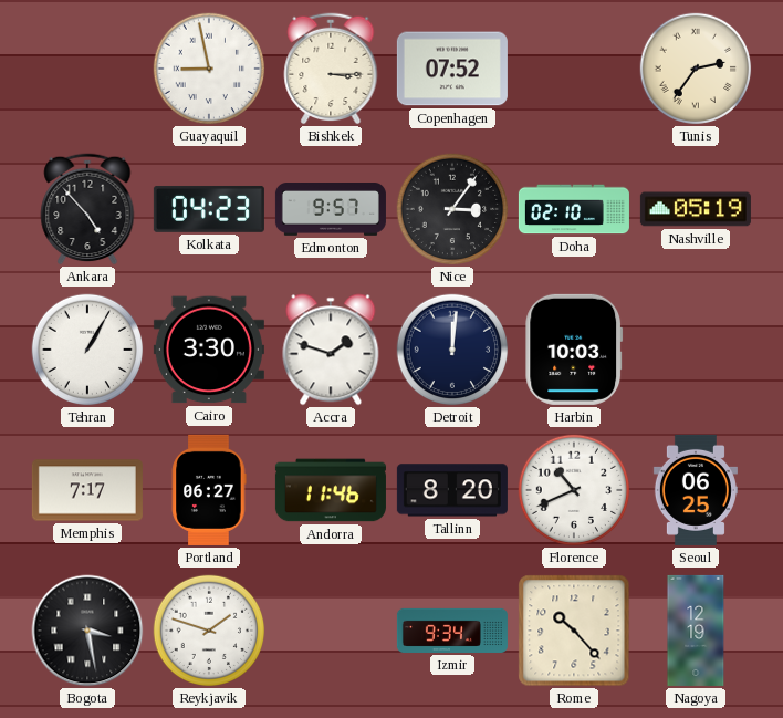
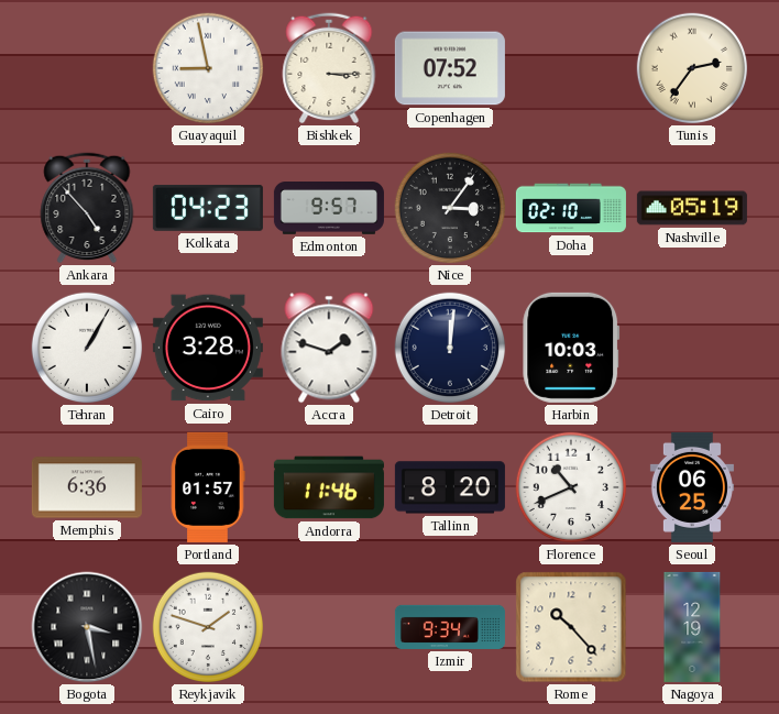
Cairo: 3:30 -> 3:28 (208, 348)
Memphis: 7:17 -> 6:36 (87, 487)
Portland: 06:27 -> 01:57 (208, 487)
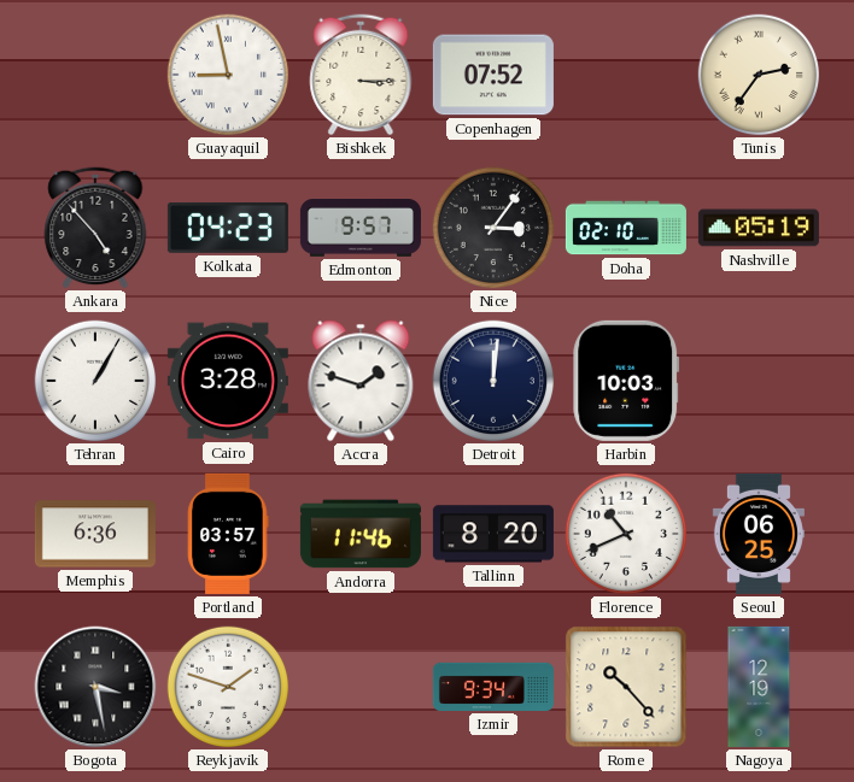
Portland: 01:57 -> 03:57 (228, 534)
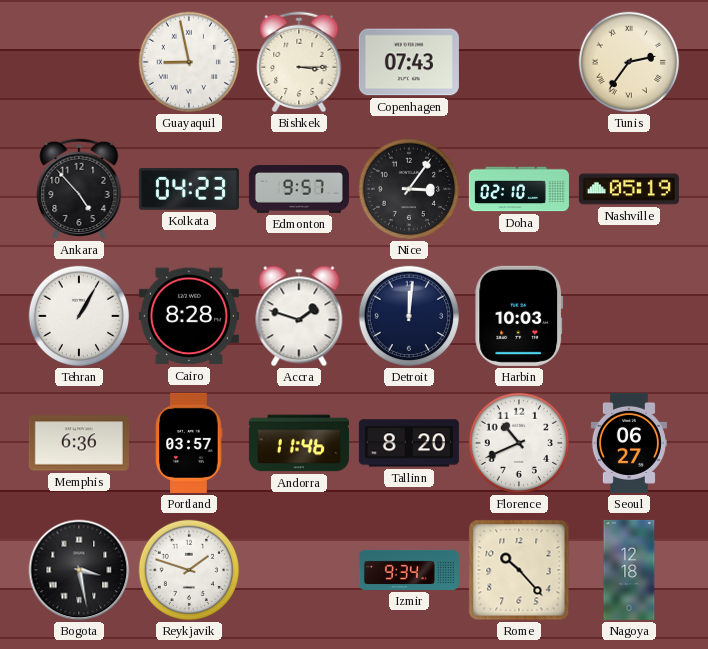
Copenhagen: 07:52 -> 07:43 (409, 62)
Cairo: 3:28 -> 8:28 (189, 316)
Seoul: 06:25 -> 06:27 (629, 443)
Nagoya: 12:19 -> 12:18 (629, 570)
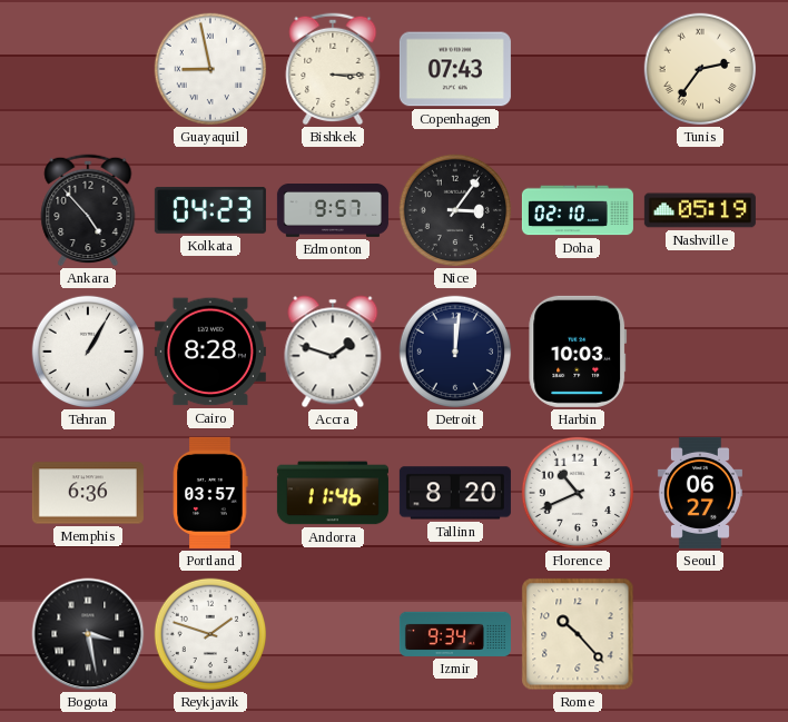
Nagoya: 12:18 -> none (629, 570)
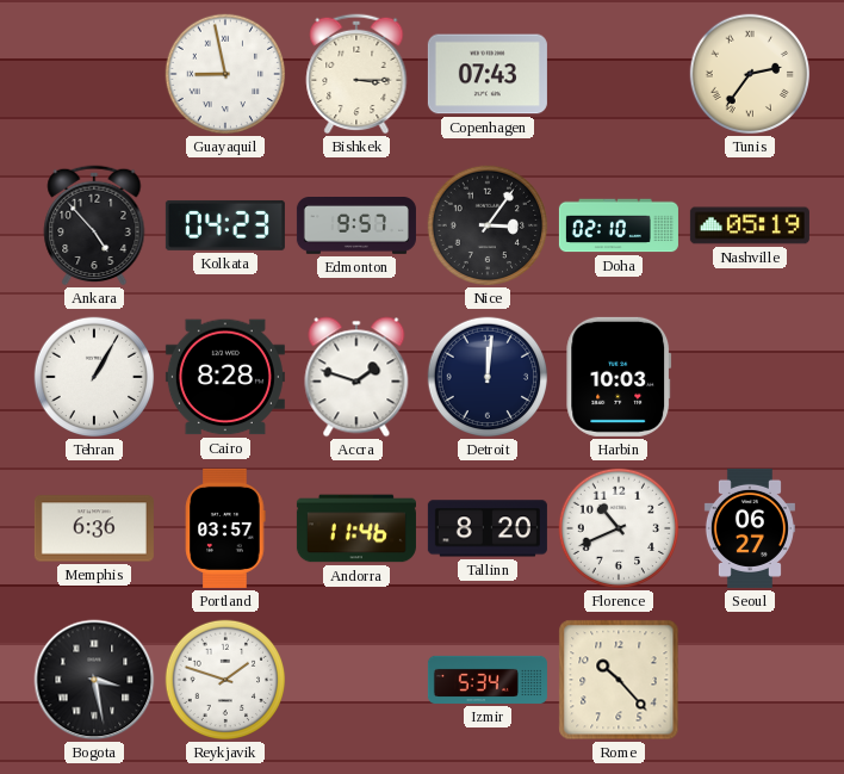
Izmir: 9:34 -> 5:34 (488, 680)
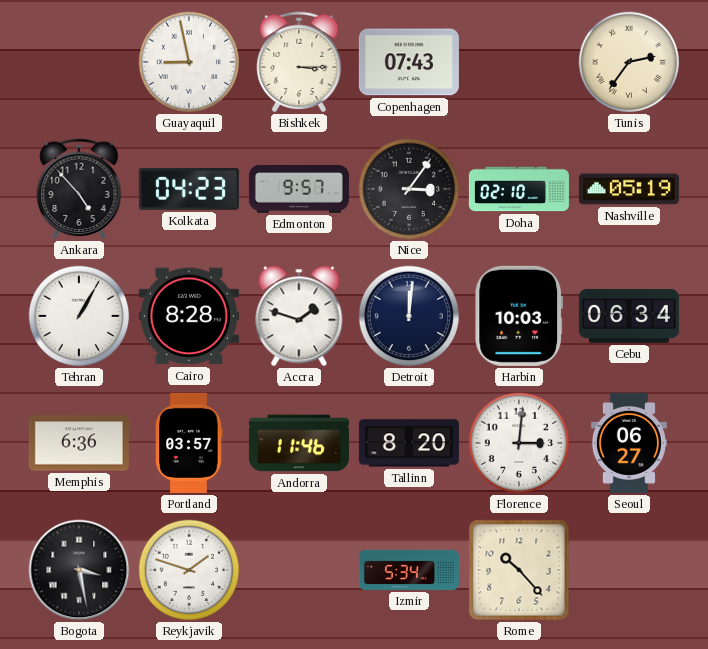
Cebu: none -> 06:34 (629, 316)
Florence: 10:41 -> 3:01 (519, 443)
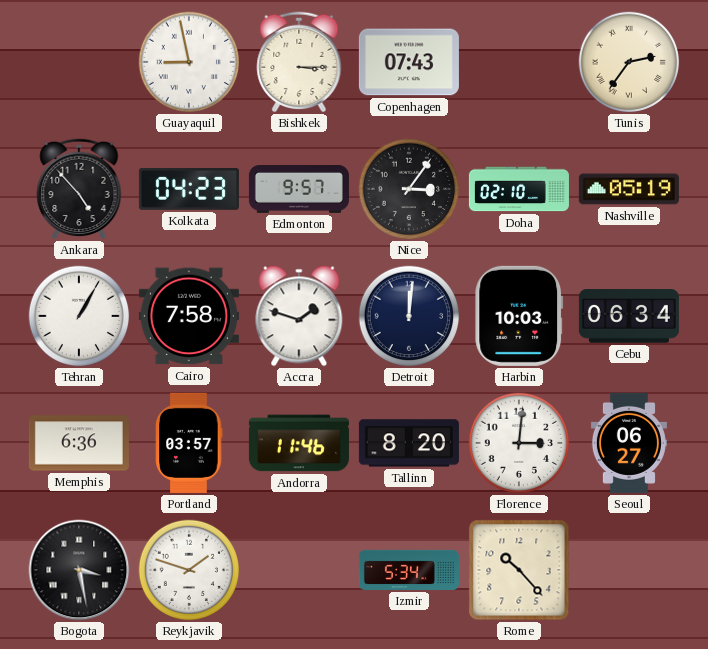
Cairo: 8:28 -> 7:58 (189, 316)
